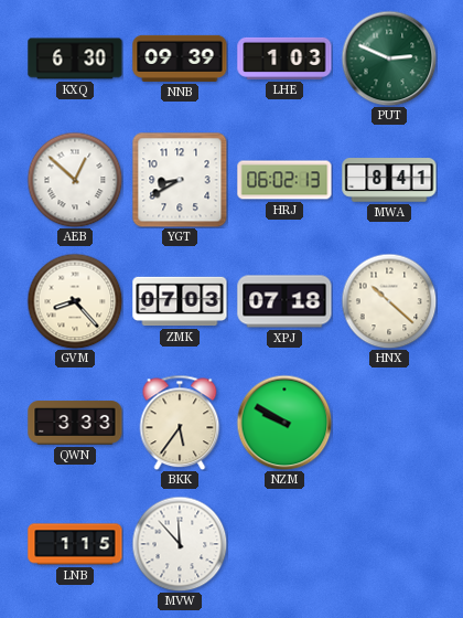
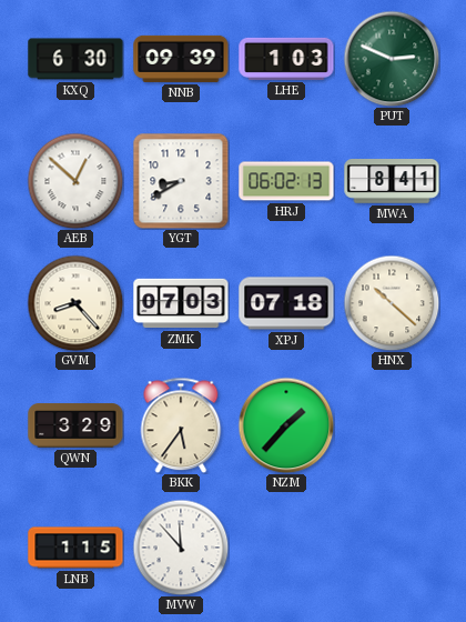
QWN: 3:33 -> 3:29 (75, 425)
NZM: 9:50 -> 1:37 (286, 425)
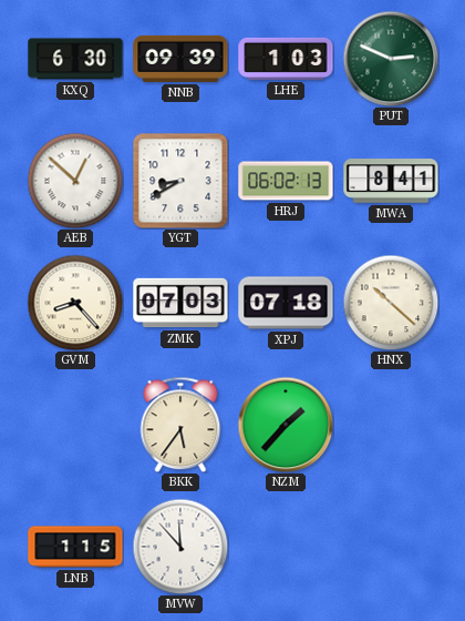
QWN: 3:29 -> none (75, 425)
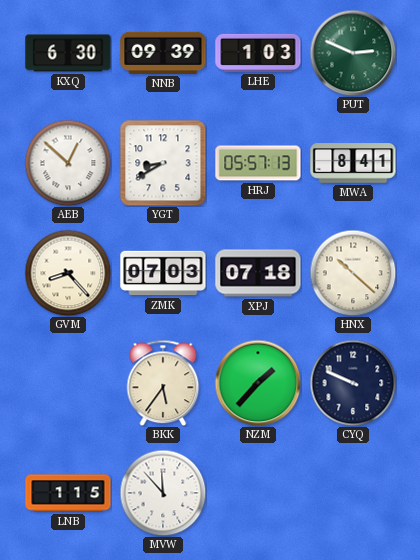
HRJ: 06:02 -> 05:57 (258, 163)
CYQ: none -> 9:49 (353, 383)
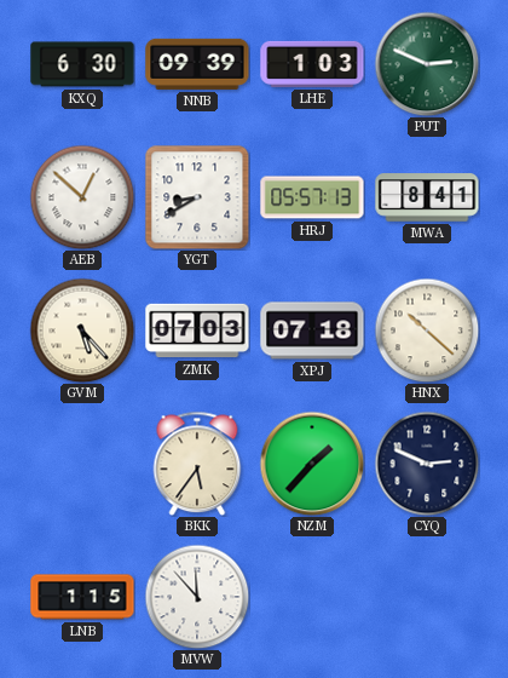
GVM: 8:23 -> 5:23 (82, 331)
CYQ: 9:49 -> 2:49 (427, 464)
